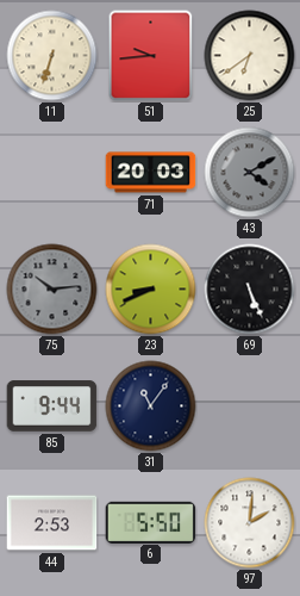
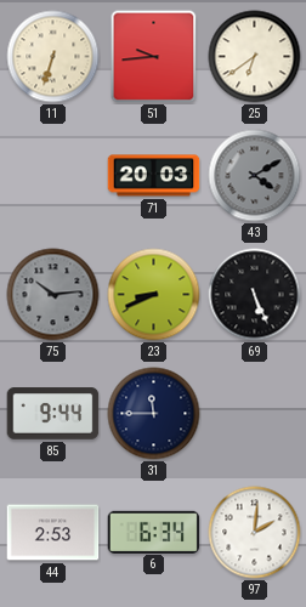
31: 11:06 -> 11:45 (154, 414)
6: 5:50 -> 6:34 (154, 532)
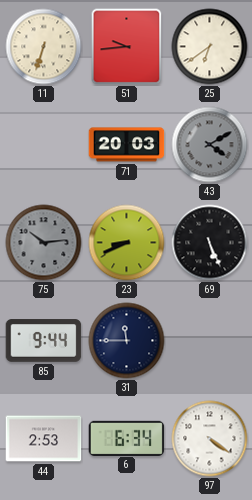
97: 2:01 -> 4:21 (210, 439)
